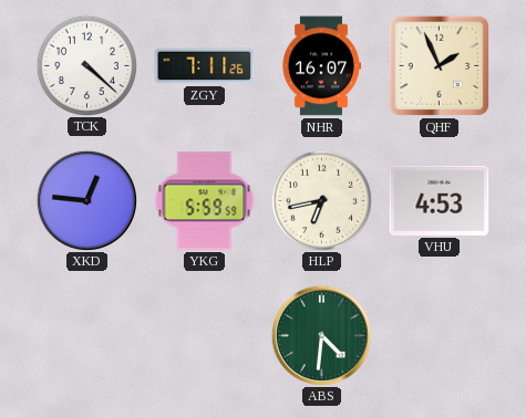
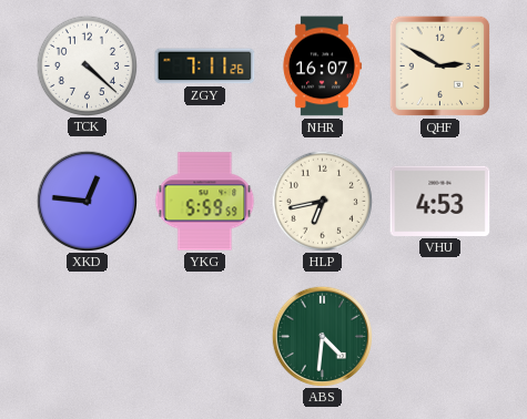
QHF: 1:56 -> 2:50 (440, 67)
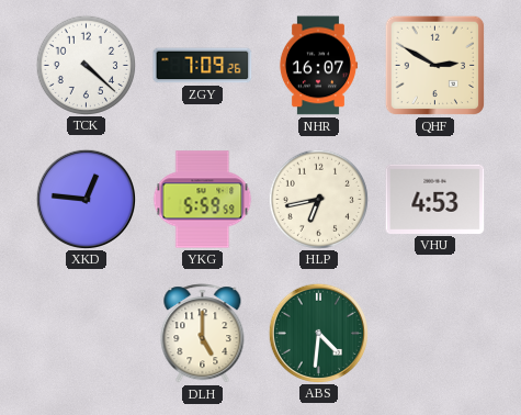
ZGY: 7:11 -> 7:09 (203, 66)
DLH: none -> 5:00 (203, 334)
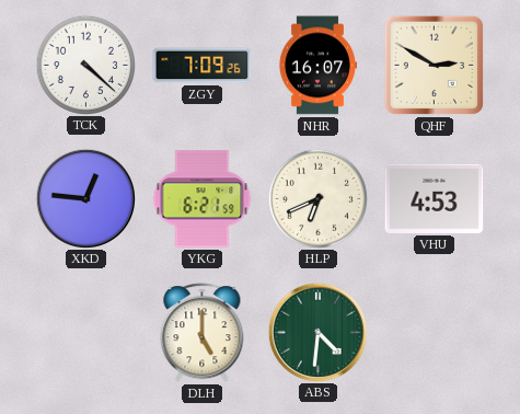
YKG: 5:59 -> 6:21 (203, 199)
HLP: 6:43 -> 6:41 (317, 198)
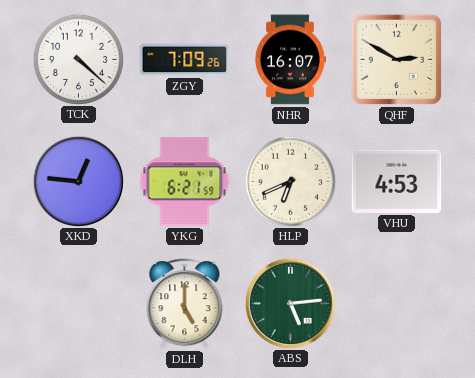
ABS: 4:31 -> 5:14 (290, 303)
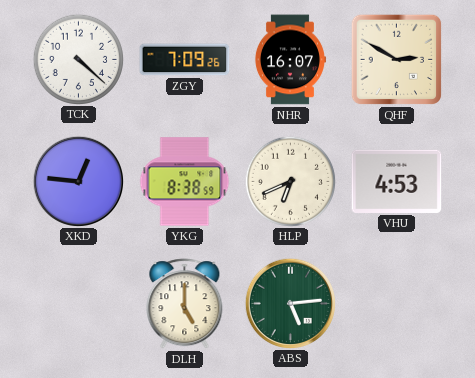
YKG: 6:21 -> 8:38 (185, 182)
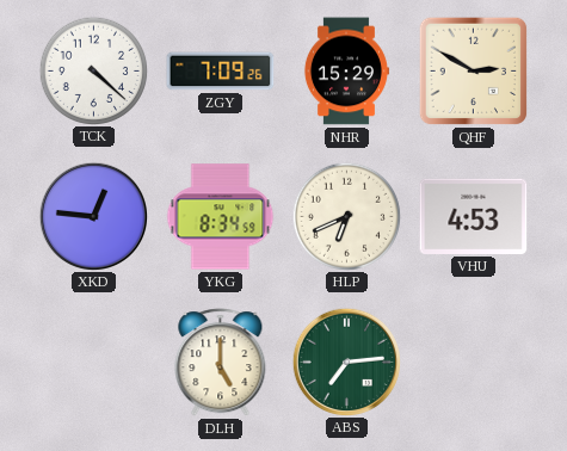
NHR: 16:07 -> 15:29 (346, 72)
YKG: 8:38 -> 8:34 (221, 217)
ABS: 5:14 -> 7:14 (346, 362)
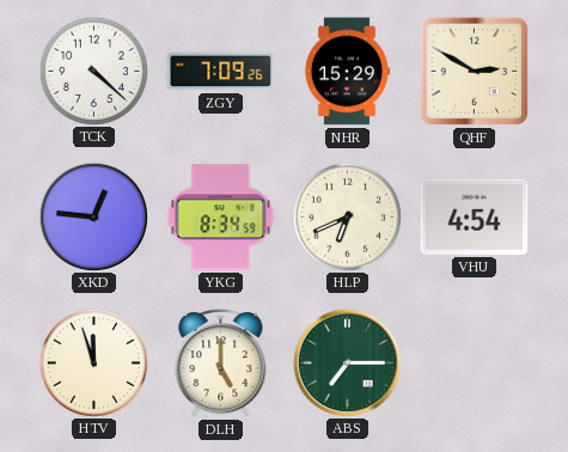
VHU: 4:53 -> 4:54 (475, 216)
HTV: none -> 11:57 (93, 362)
ABS: 7:14 -> 7:15 (347, 362)
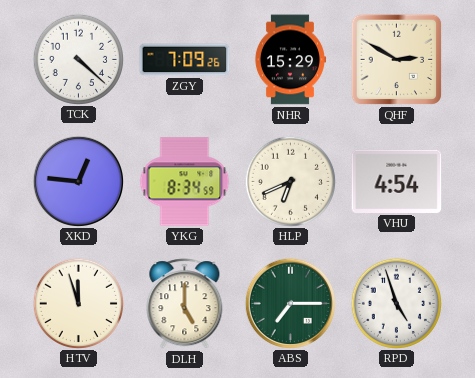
RPD: none -> 4:57 (396, 303)
